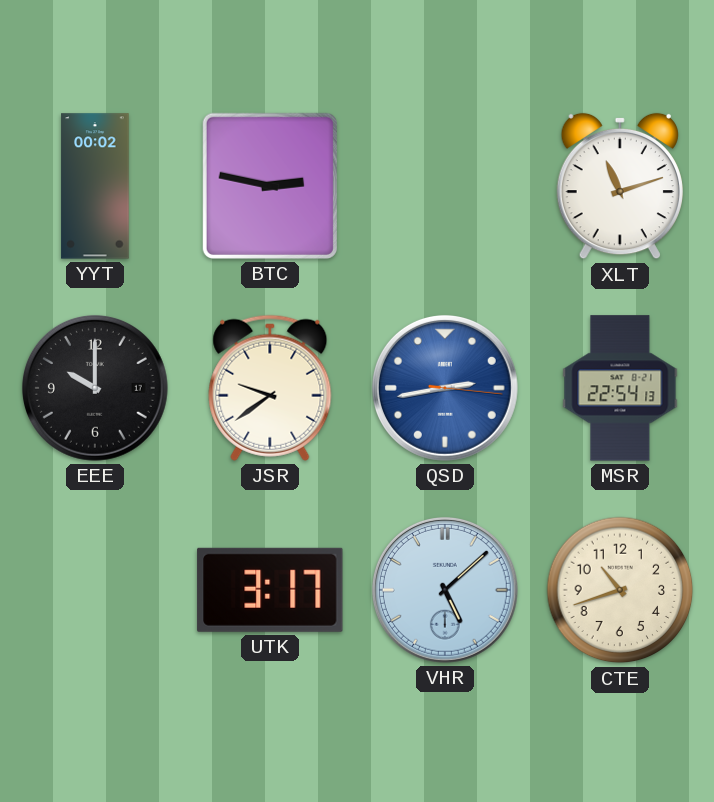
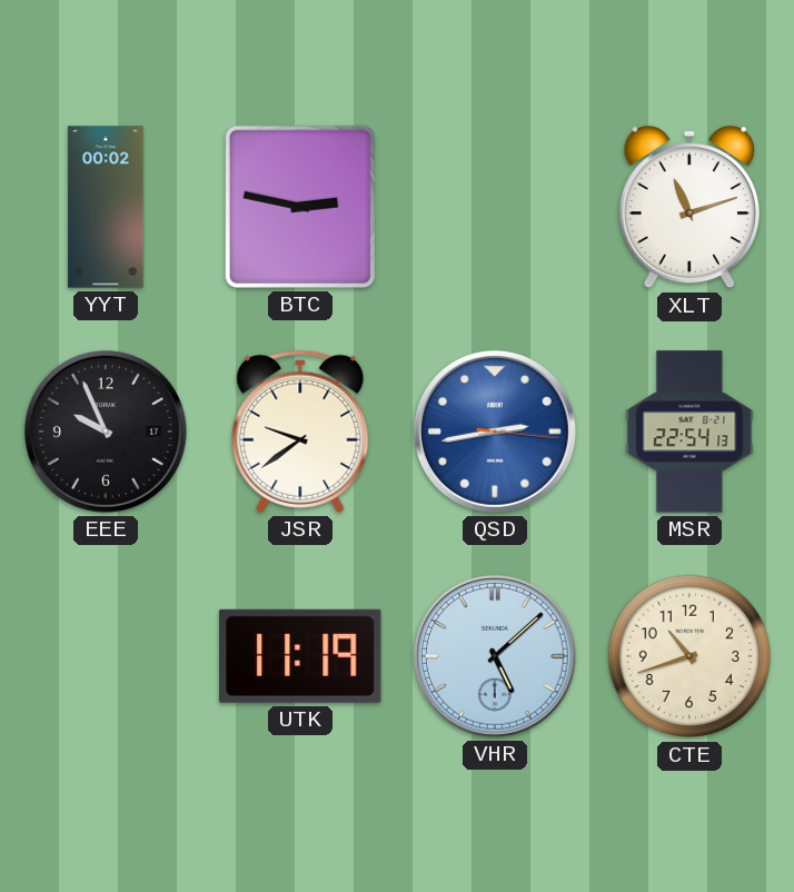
EEE: 10:00 -> 9:56 (106, 432)
UTK: 3:17 -> 11:19 (300, 656)
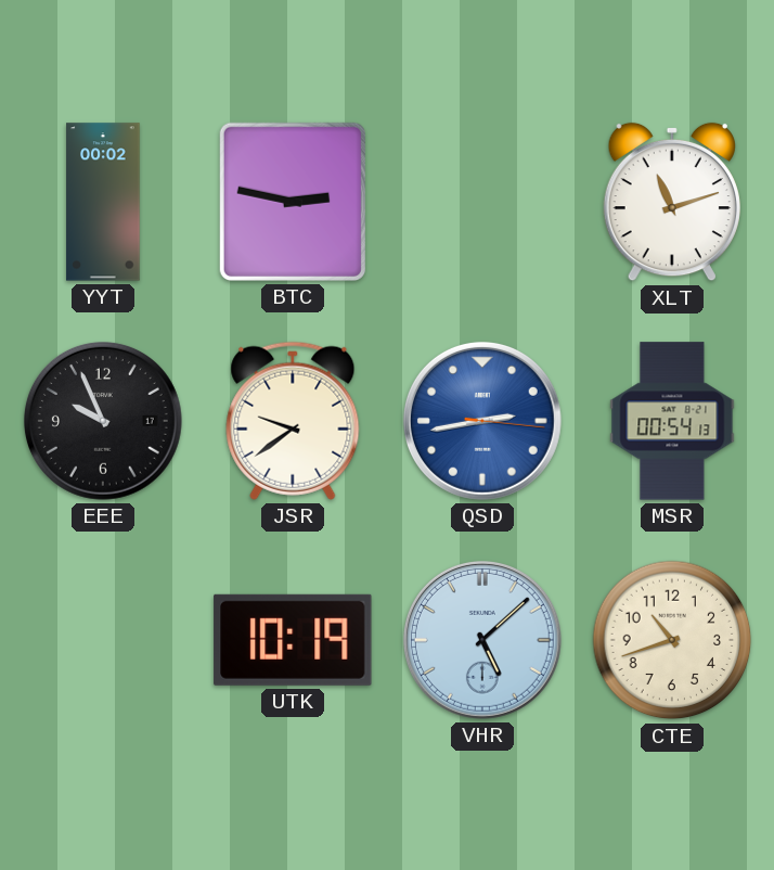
MSR: 22:54 -> 00:54 (672, 421)
UTK: 11:19 -> 10:19 (293, 640)
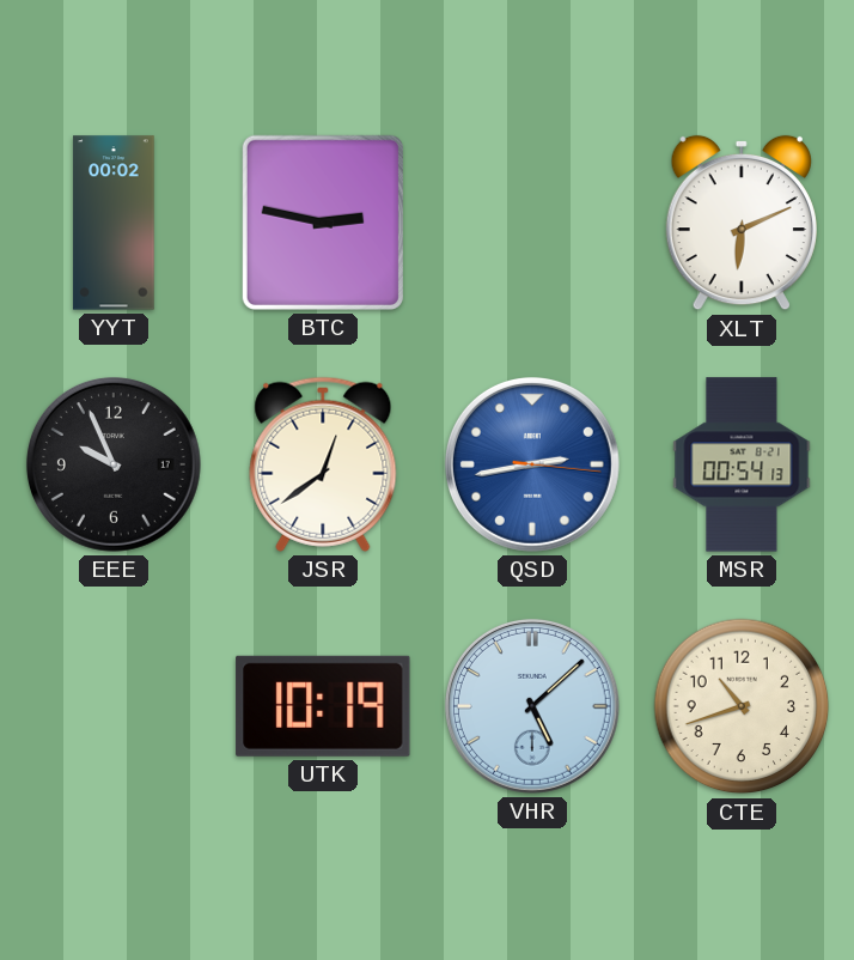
XLT: 11:12 -> 6:11 (742, 223)
JSR: 9:39 -> 12:39 (323, 464)
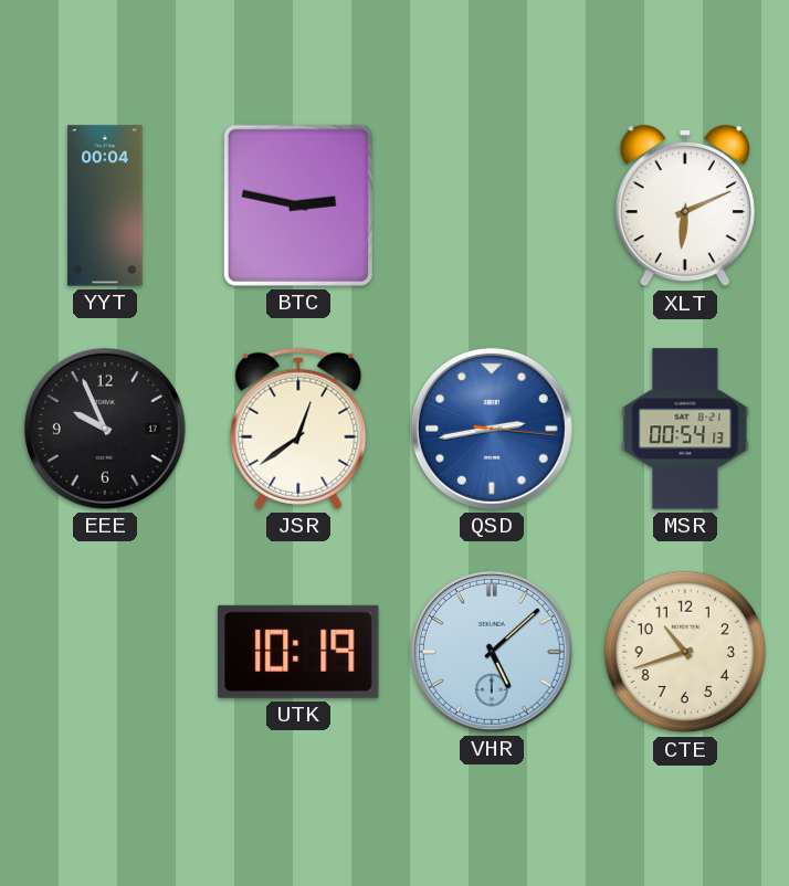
YYT: 00:02 -> 00:04 (105, 205)
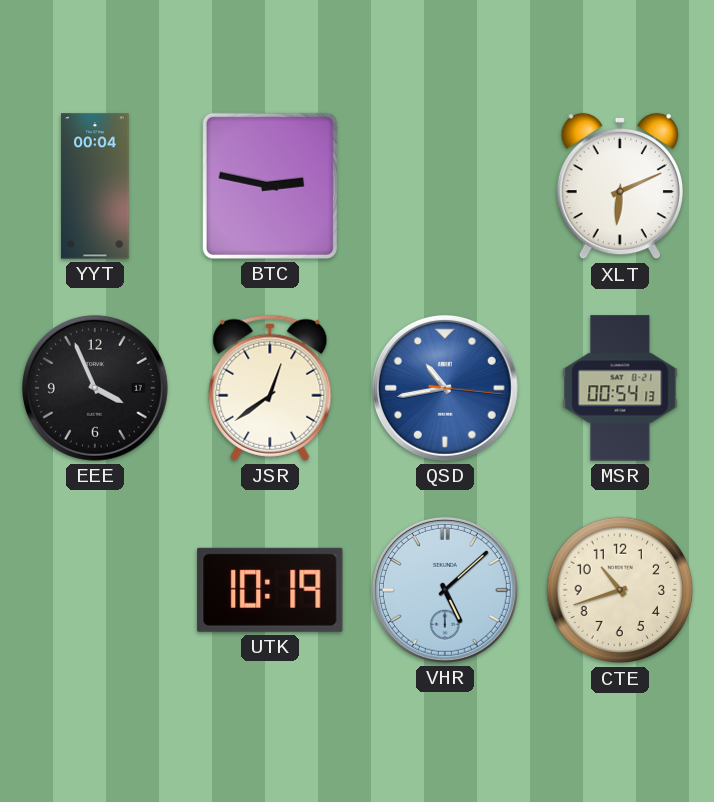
EEE: 9:56 -> 3:56 (95, 388)
QSD: 2:43 -> 10:43 (445, 388)
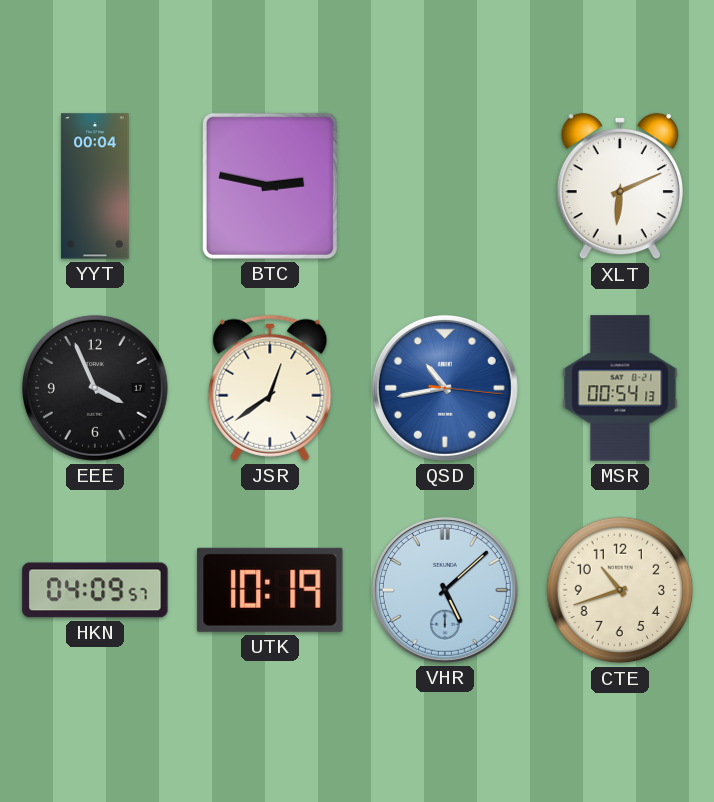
HKN: none -> 04:09 (95, 590)
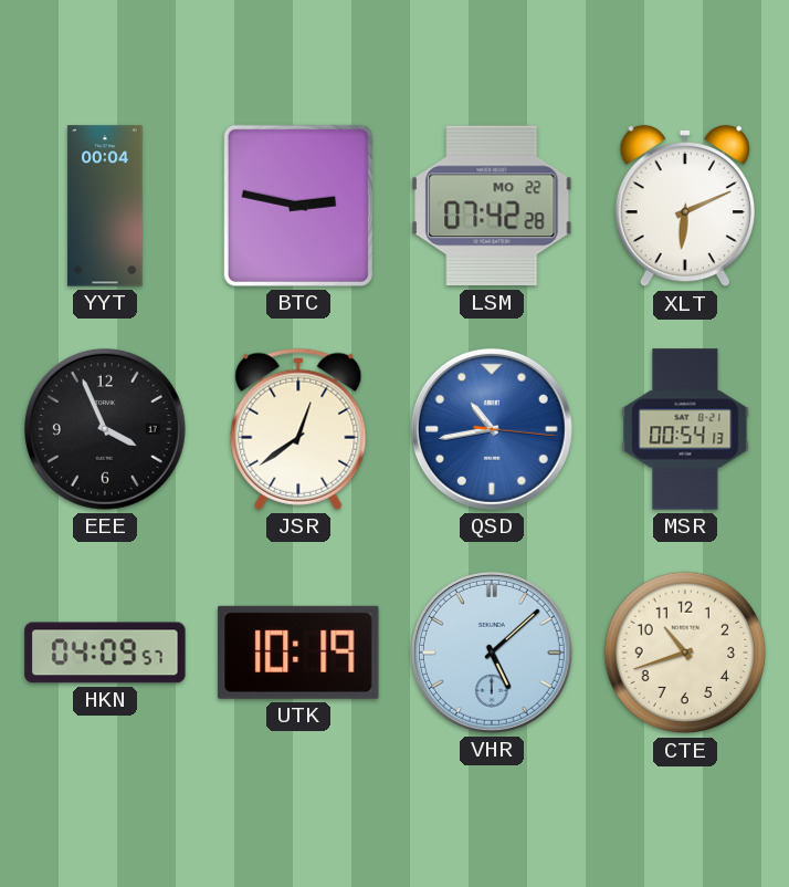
LSM: none -> 07:42 (492, 206)
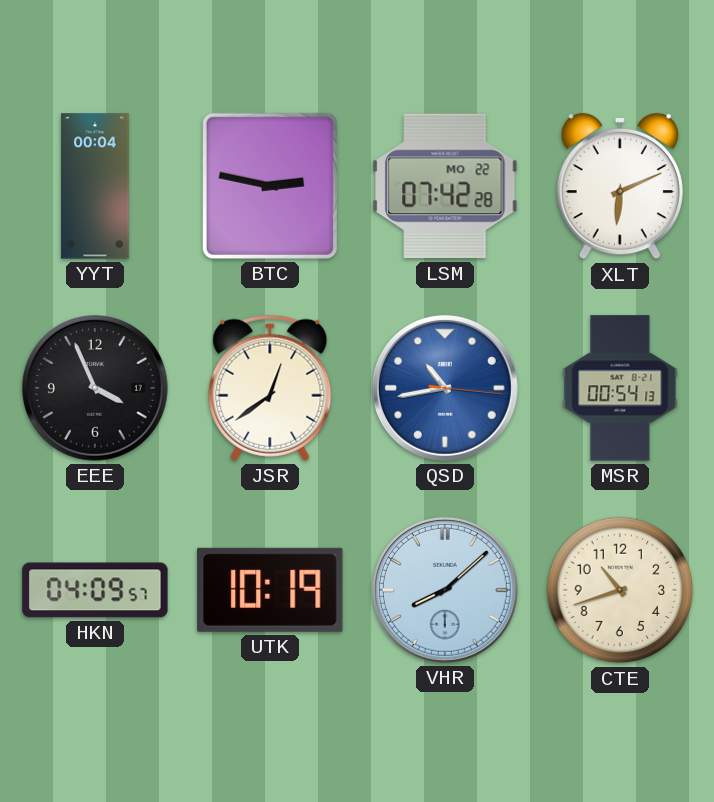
VHR: 5:08 -> 8:08 (445, 590)
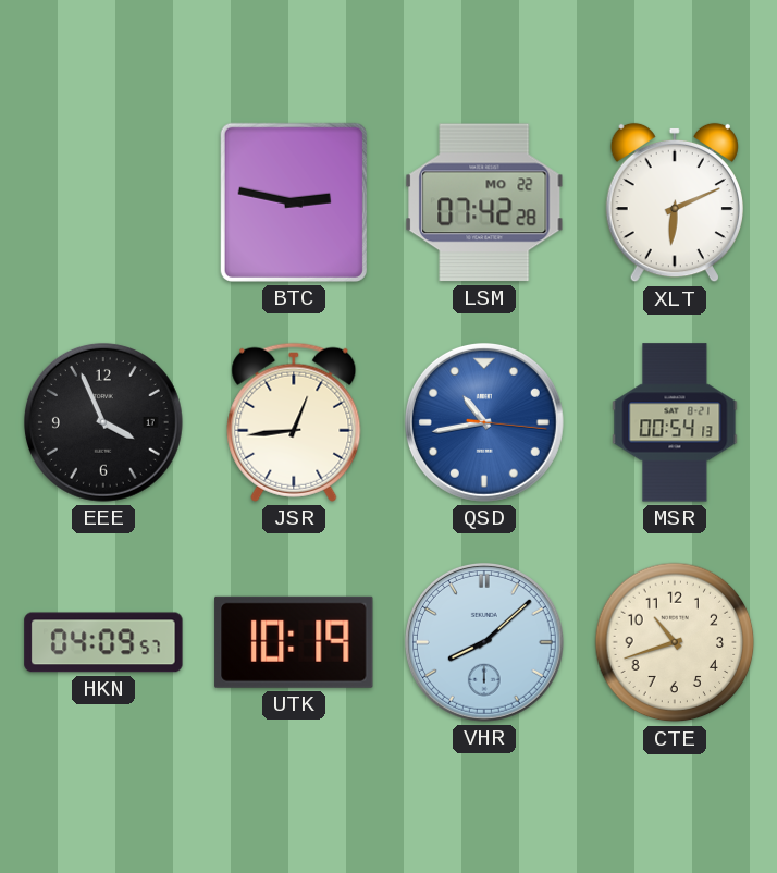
YYT: 00:04 -> none (95, 186)
JSR: 12:39 -> 12:44 (294, 422)
